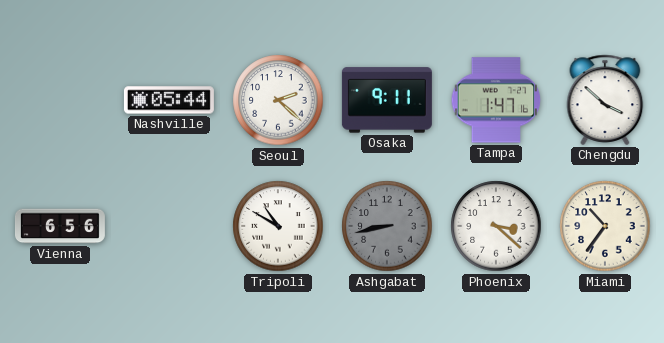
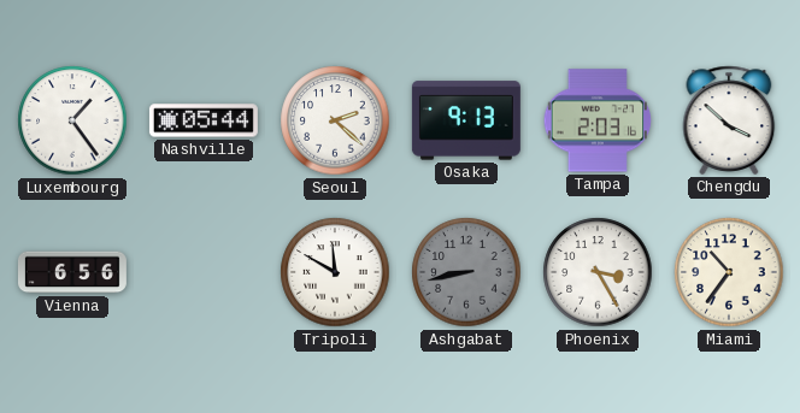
Luxembourg: none -> 1:24 (72, 120)
Osaka: 9:11 -> 9:13 (466, 120)
Tampa: 1:47 -> 2:03 (598, 120)
Tripoli: 10:50 -> 11:50 (335, 272)
Phoenix: 3:22 -> 3:25 (598, 272)
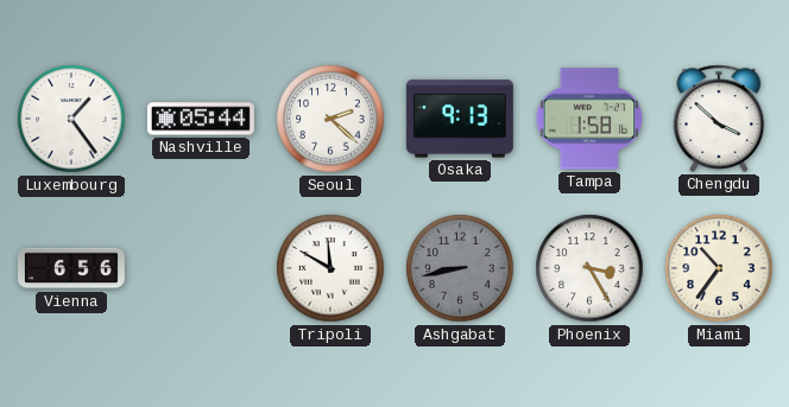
Tampa: 2:03 -> 1:58 (589, 119)
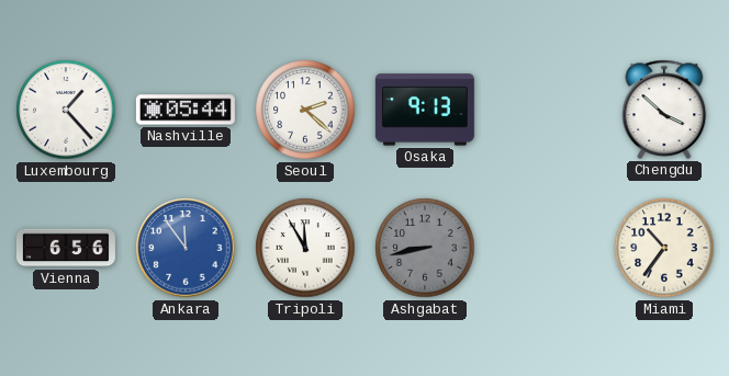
Luxembourg: 1:24 -> 1:23 (66, 110)
Tampa: 1:58 -> none (589, 119)
Ankara: none -> 11:54 (186, 248)
Tripoli: 11:50 -> 11:55 (305, 248)
Phoenix: 3:25 -> none (589, 268)
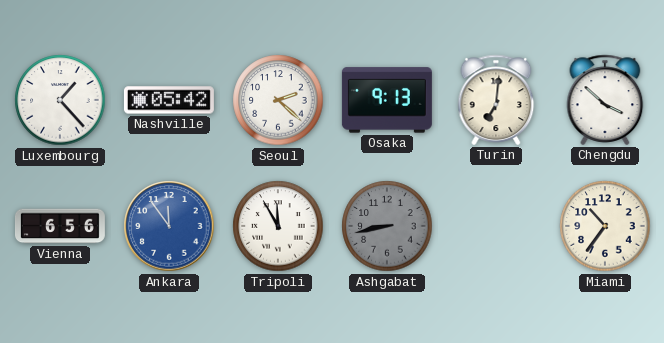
Nashville: 05:44 -> 05:42 (169, 100)
Turin: none -> 7:01 (496, 100)
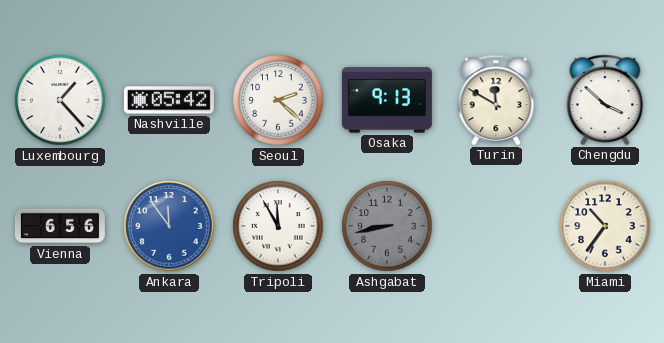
Turin: 7:01 -> 11:50 (496, 100)
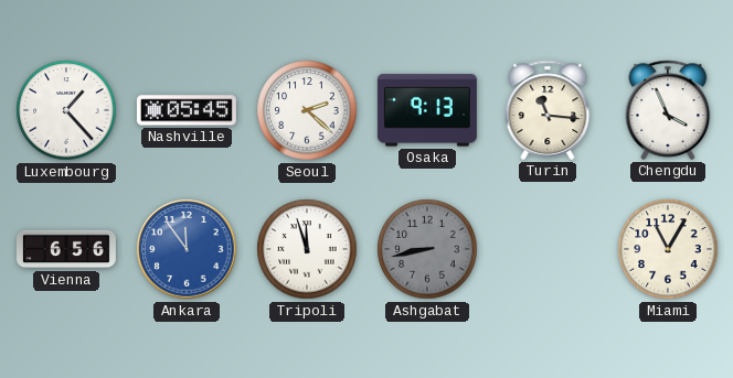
Nashville: 05:42 -> 05:45 (187, 110)
Turin: 11:50 -> 11:16 (548, 110)
Chengdu: 3:52 -> 3:56 (668, 110)
Tripoli: 11:55 -> 11:57 (307, 249)
Miami: 10:36 -> 11:05 (668, 249)
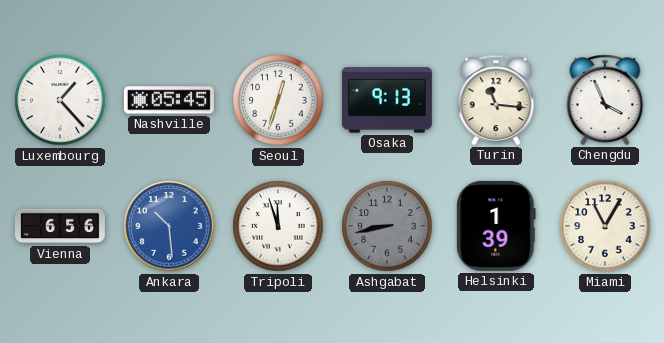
Seoul: 2:22 -> 12:33 (278, 100)
Ankara: 11:54 -> 10:29 (169, 226)
Helsinki: none -> 1:39 (496, 226)
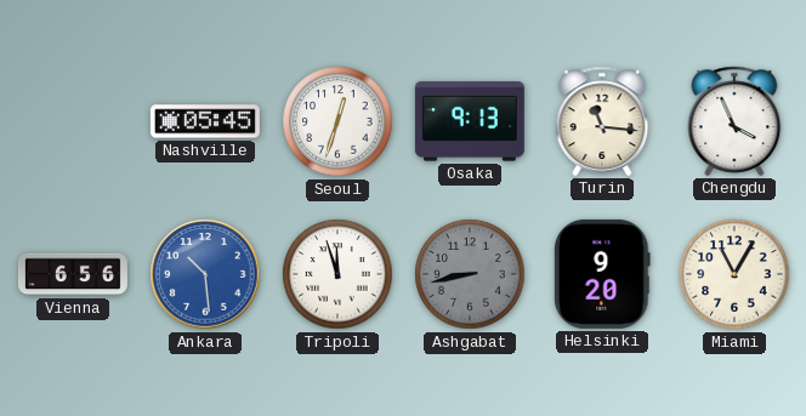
Luxembourg: 1:23 -> none (60, 100)
Helsinki: 1:39 -> 9:20 (602, 274)
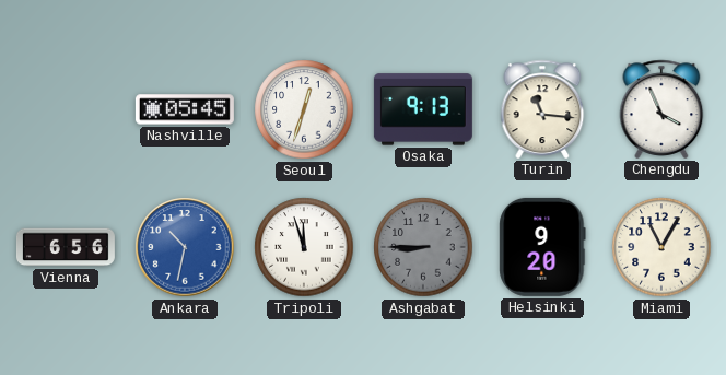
Ankara: 10:29 -> 10:32 (185, 247)
Ashgabat: 8:43 -> 8:45 (423, 247)
